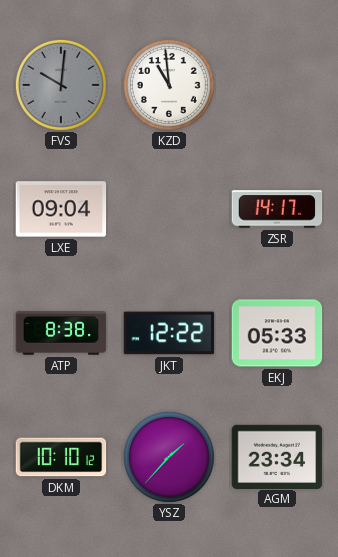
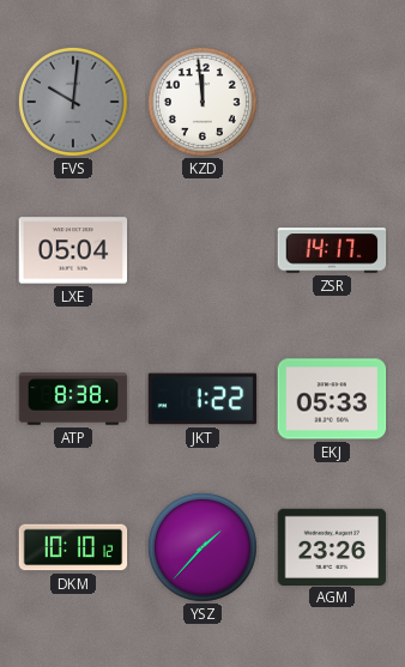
KZD: 10:59 -> 11:59 (202, 102)
LXE: 09:04 -> 05:04 (73, 250)
JKT: 12:22 -> 1:22 (202, 399)
AGM: 23:34 -> 23:26 (332, 546)
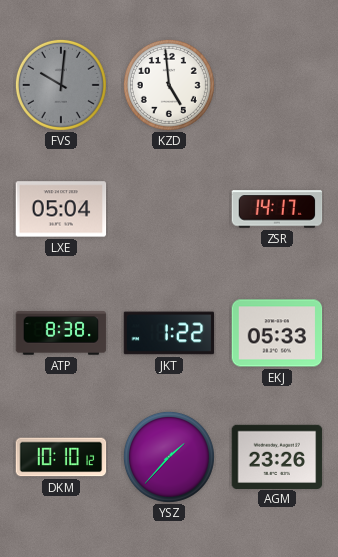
KZD: 11:59 -> 4:59 (169, 85)
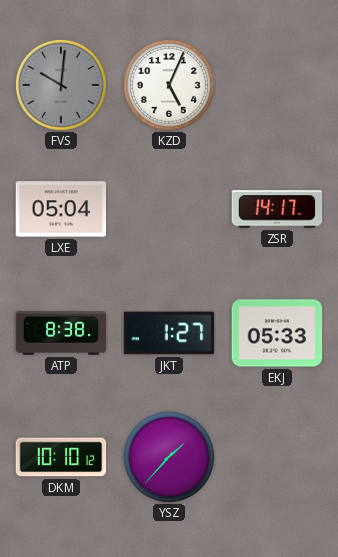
KZD: 4:59 -> 5:04 (169, 85)
JKT: 1:22 -> 1:27 (169, 333)
AGM: 23:26 -> none (277, 456)
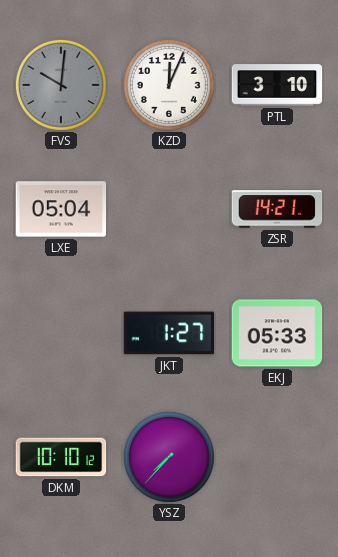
KZD: 5:04 -> 12:04 (169, 85)
PTL: none -> 3:10 (277, 85)
ZSR: 14:17 -> 14:21 (277, 209)
ATP: 8:38 -> none (61, 333)
YSZ: 1:37 -> 7:37 (169, 457)
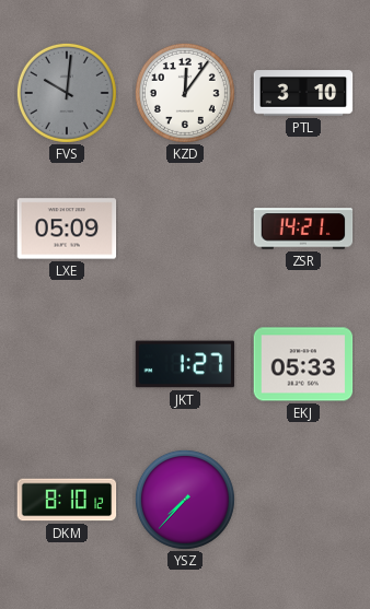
KZD: 12:04 -> 12:06 (185, 93)
LXE: 05:04 -> 05:09 (67, 229)
DKM: 10:10 -> 8:10 (67, 500)
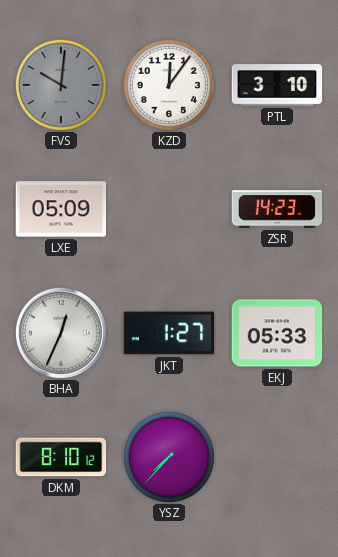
ZSR: 14:21 -> 14:23 (277, 209)
BHA: none -> 12:34 (61, 333)
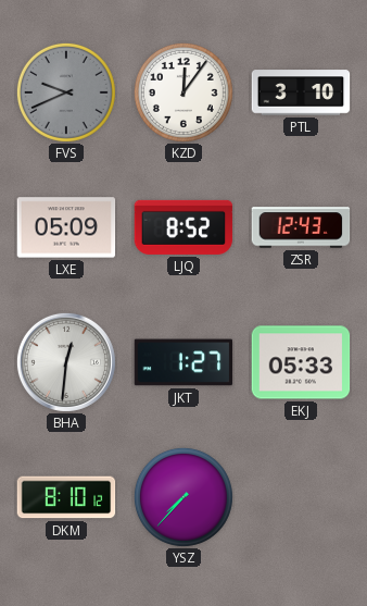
FVS: 10:01 -> 9:41 (66, 92)
LJQ: none -> 8:52 (184, 227)
ZSR: 14:23 -> 12:43 (301, 227)
BHA: 12:34 -> 12:31 (66, 362)
